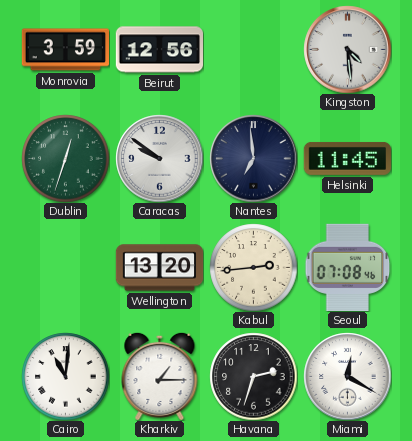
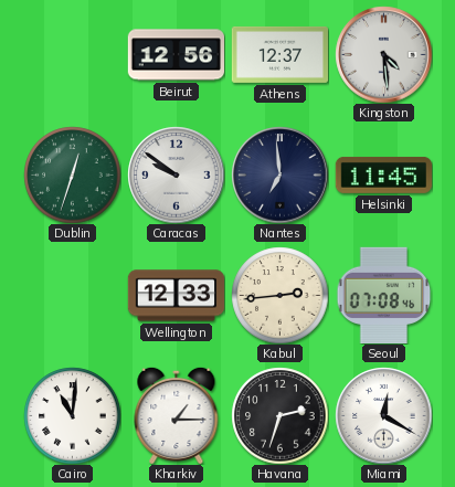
Monrovia: 3:59 -> none (65, 50)
Athens: none -> 12:37 (279, 54)
Wellington: 13:20 -> 12:33 (176, 296)
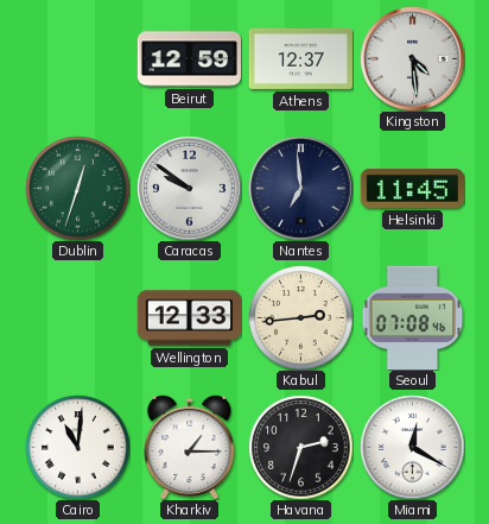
Beirut: 12:56 -> 12:59 (189, 59)
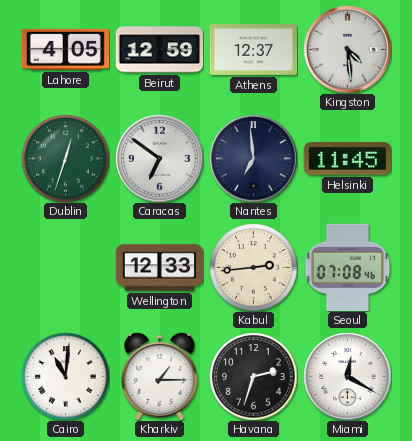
Lahore: none -> 4:05 (65, 49)
Caracas: 9:51 -> 6:51 (159, 158)
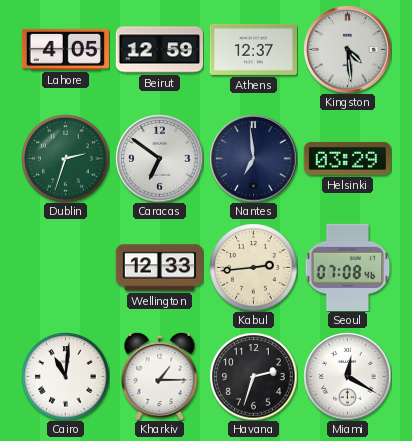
Dublin: 12:33 -> 2:33 (65, 158)
Helsinki: 11:45 -> 03:29 (347, 158)
